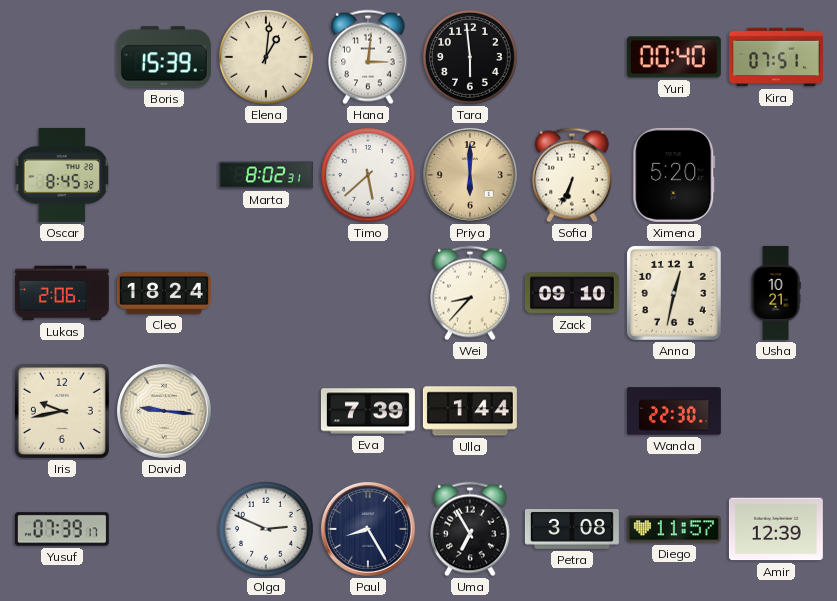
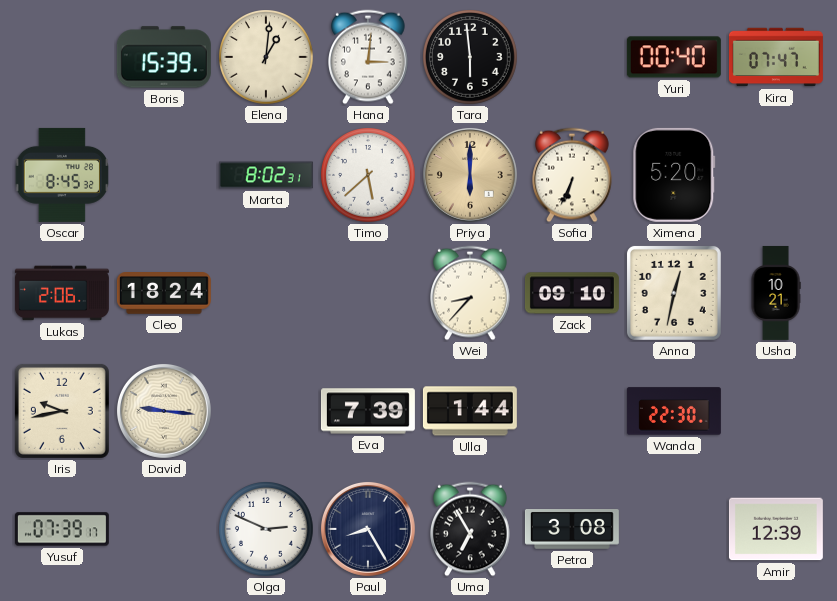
Kira: 07:51 -> 07:47 (776, 57)
Diego: 11:57 -> none (674, 529)
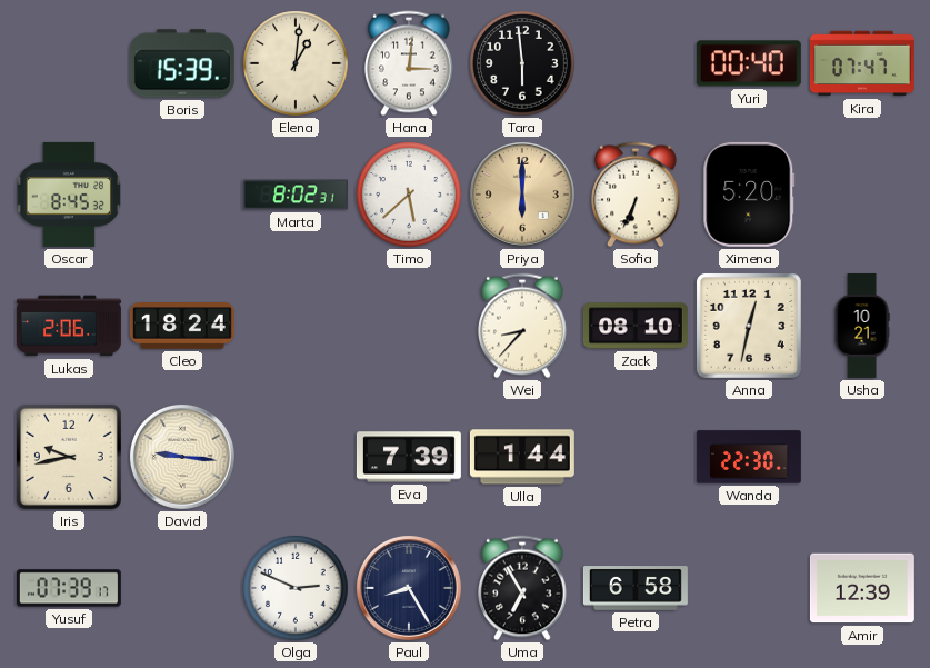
Zack: 09:10 -> 08:10 (636, 326)
Petra: 3:08 -> 6:58 (636, 589)
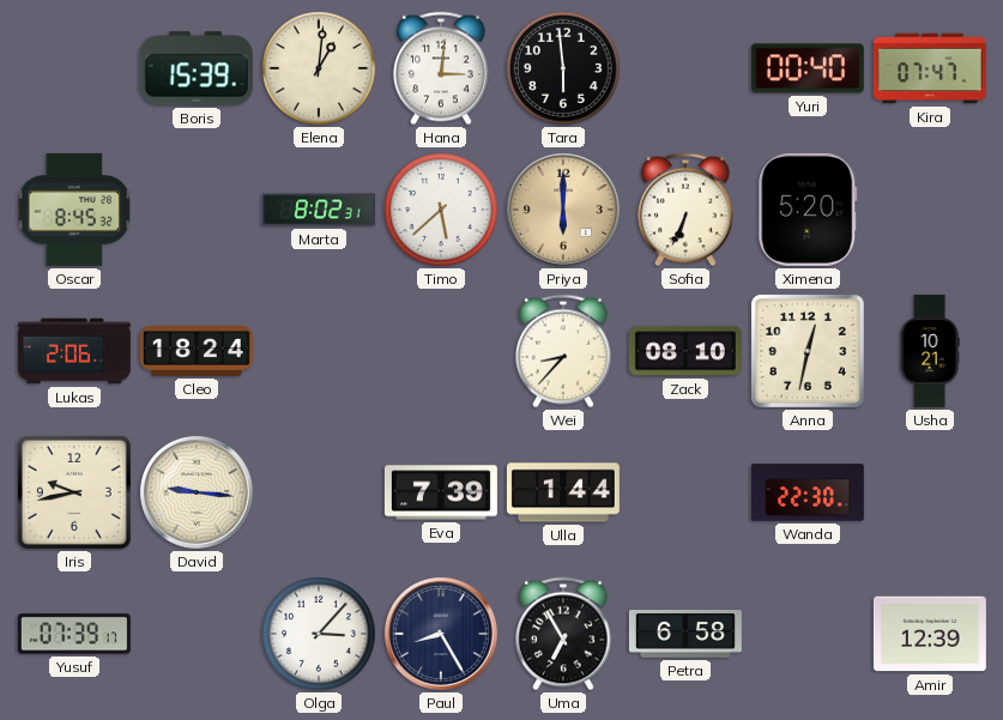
Olga: 2:49 -> 3:07 (319, 634)
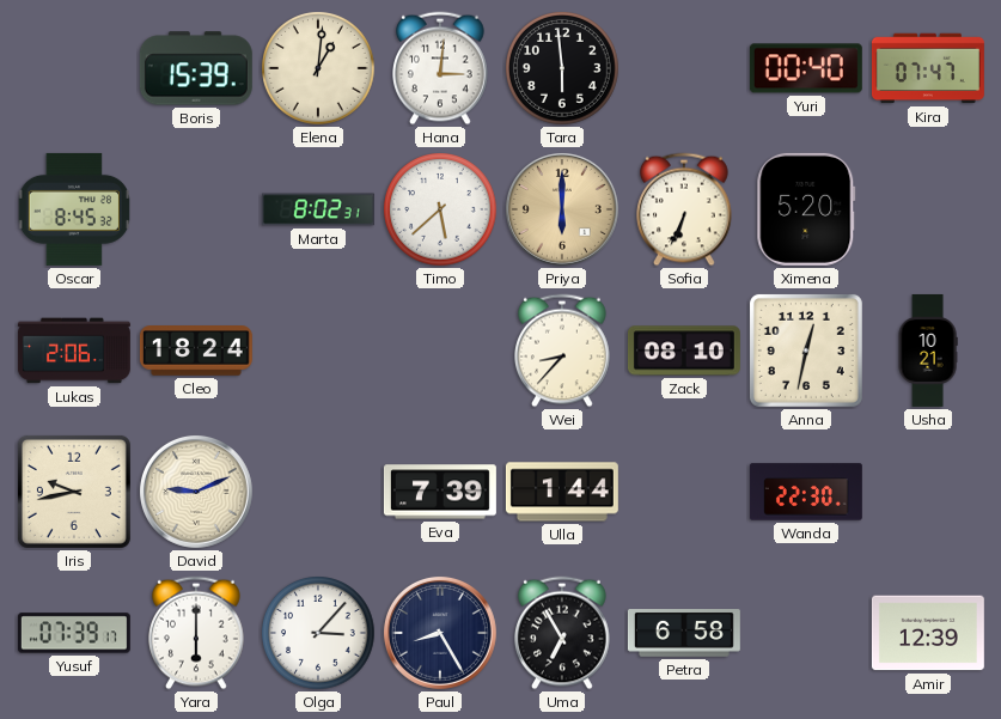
David: 9:16 -> 9:11 (196, 492)
Yara: none -> 6:00 (197, 633)
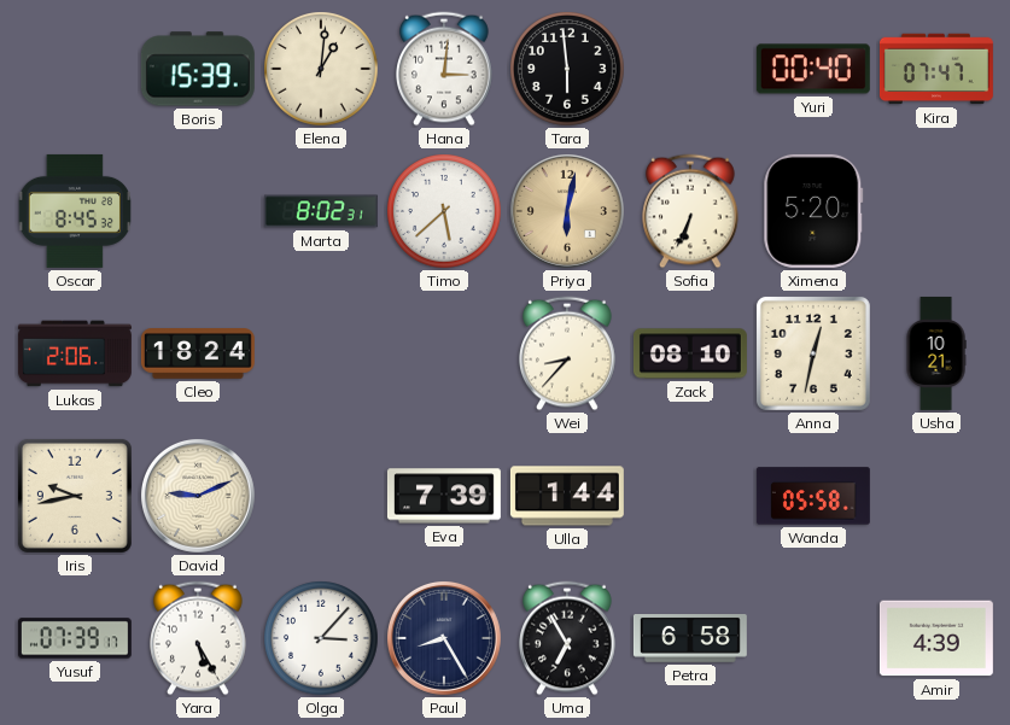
Priya: 6:00 -> 6:02 (567, 211)
Wanda: 22:30 -> 05:58 (813, 496)
Yara: 6:00 -> 5:25 (199, 638)
Amir: 12:39 -> 4:39 (936, 638)
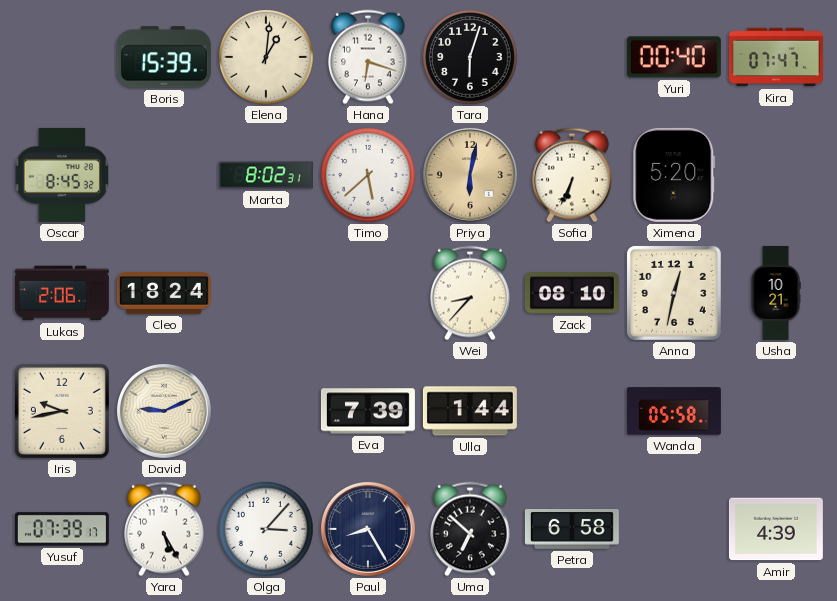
Hana: 3:01 -> 6:18 (369, 57)
Tara: 5:59 -> 6:03 (470, 57)
Uma: 6:55 -> 6:52 (471, 529)
